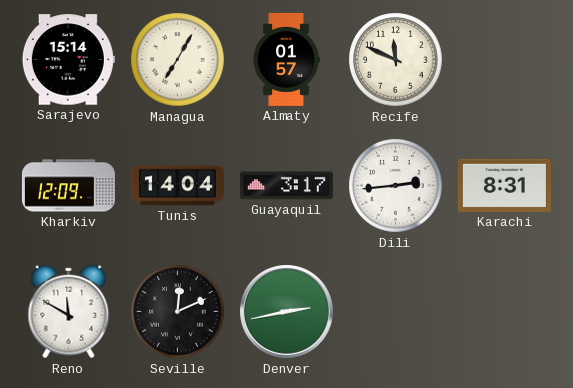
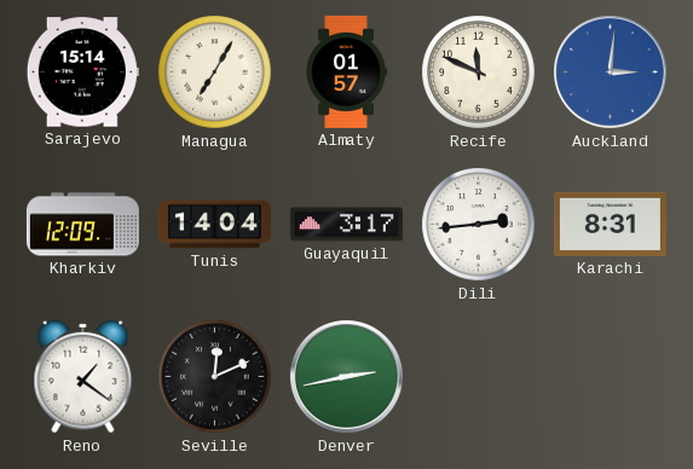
Auckland: none -> 3:01 (611, 73)
Reno: 11:50 -> 1:21 (83, 377)
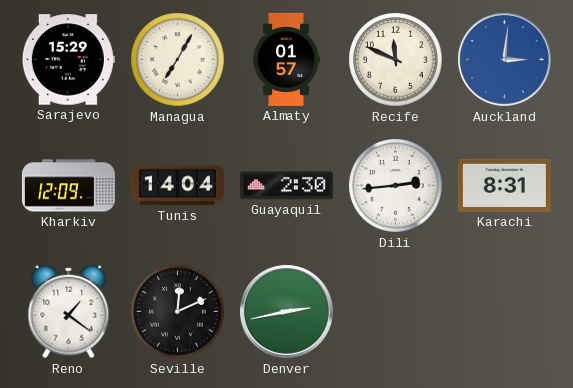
Sarajevo: 15:14 -> 15:29 (68, 60)
Guayaquil: 3:17 -> 2:30 (286, 186)
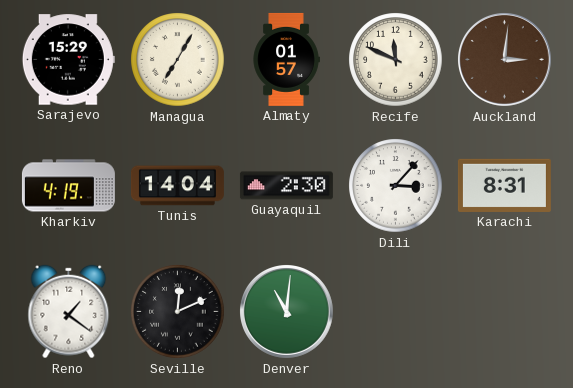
Auckland dial: blue -> brown (505, 60)
Kharkiv: 12:09 -> 4:19 (68, 186)
Dili: 2:44 -> 3:07 (396, 186)
Denver: 2:43 -> 11:01 (287, 312)
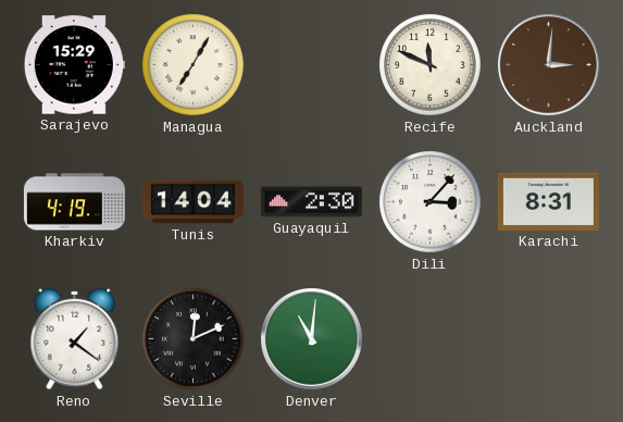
Almaty: 01:57 -> none (286, 59)
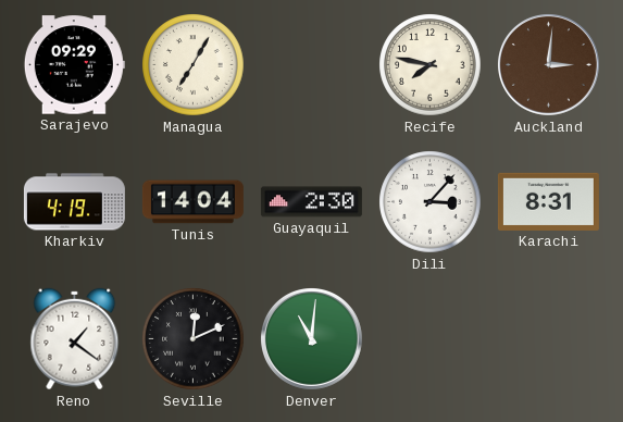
Sarajevo: 15:29 -> 09:29 (74, 65)
Recife: 11:49 -> 7:47 (431, 65)
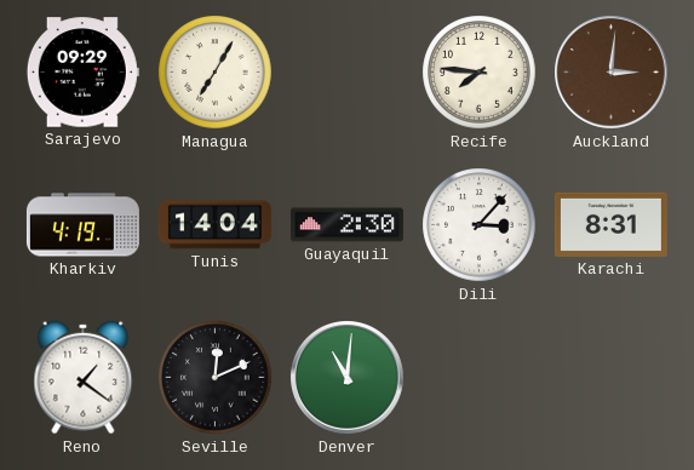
Recife: 7:47 -> 7:46 (480, 73)
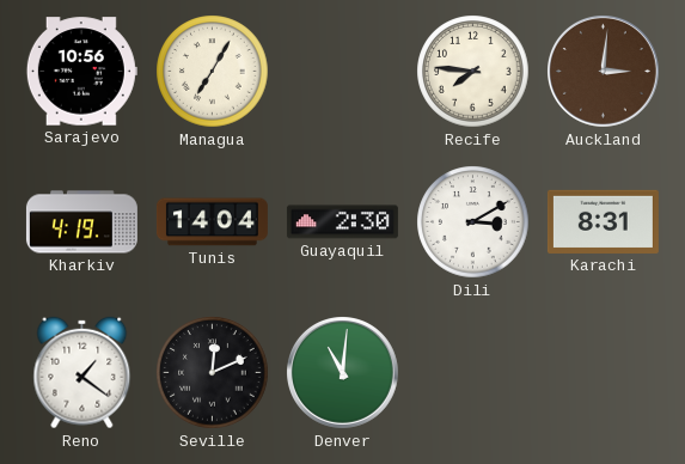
Sarajevo: 09:29 -> 10:56 (81, 72)
Dili: 3:07 -> 3:10 (473, 222)
